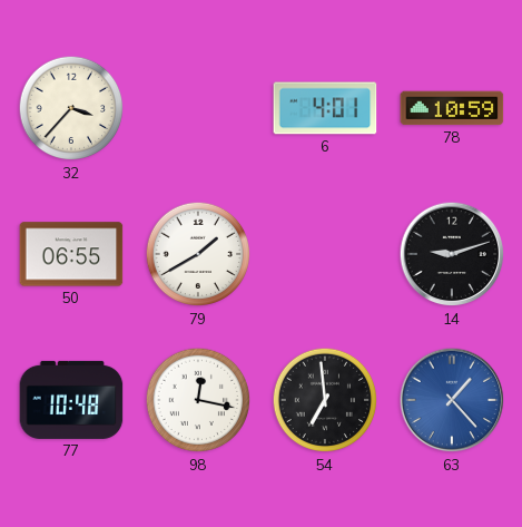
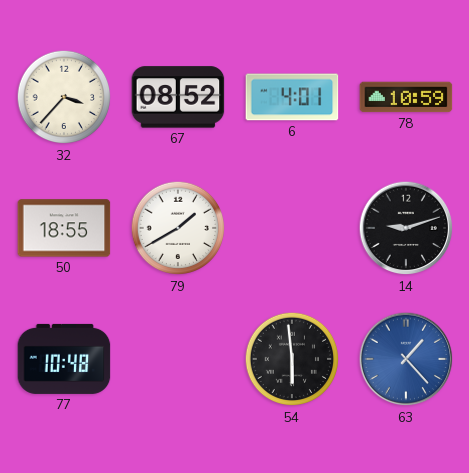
67: none -> 08:52 (178, 97)
50: 06:55 -> 18:55 (64, 228)
98: 12:17 -> none (198, 400)
54: 6:59 -> 5:59 (292, 359)
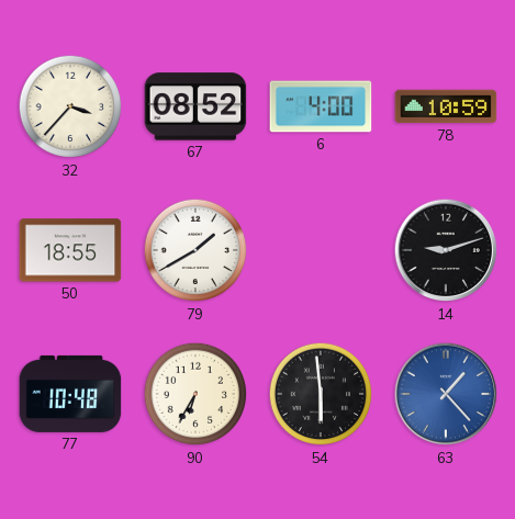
6: 4:01 -> 4:00 (321, 106)
90: none -> 6:35 (195, 394)
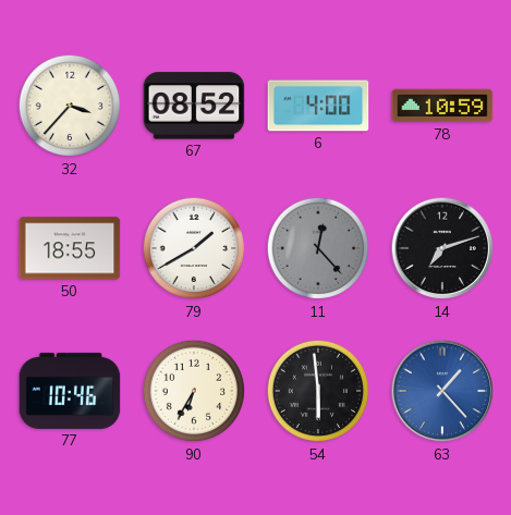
11: none -> 12:23 (318, 248)
14: 9:12 -> 7:12 (442, 248)
77: 10:48 -> 10:46 (70, 391)
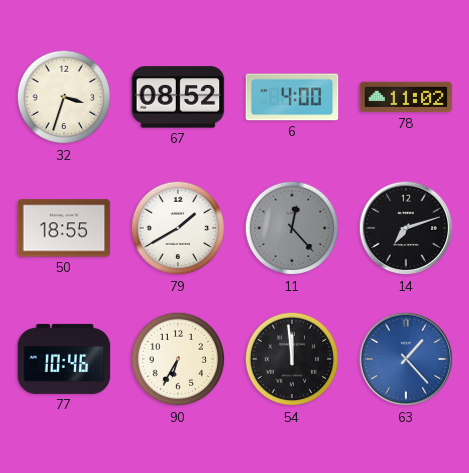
32: 3:37 -> 3:33 (64, 97)
78: 10:59 -> 11:02 (406, 97)
54: 5:59 -> 11:59 (292, 359)
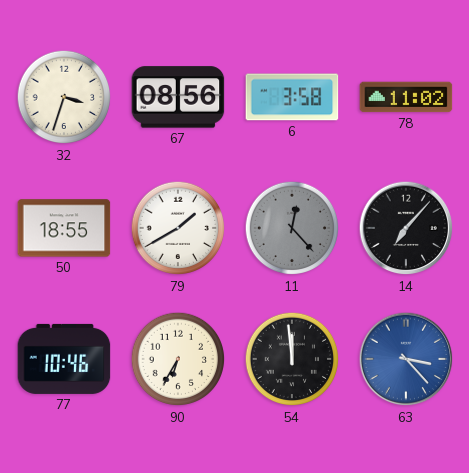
67: 08:52 -> 08:56 (178, 97)
6: 4:00 -> 3:58 (292, 97)
14: 7:12 -> 7:07 (406, 228)
63: 1:23 -> 3:23 (406, 359)
